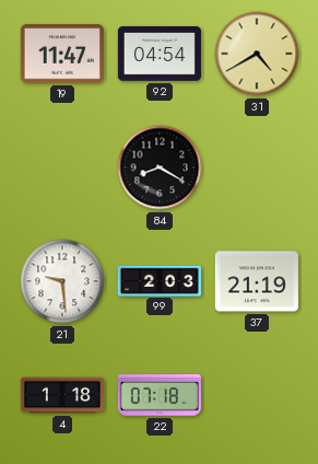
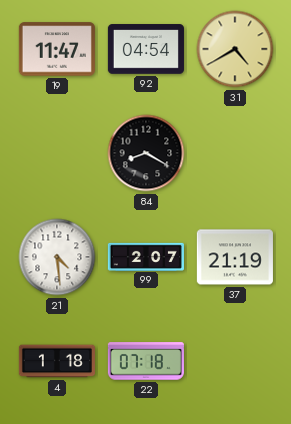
21: 9:29 -> 4:29 (57, 257)
99: 2:03 -> 2:07 (146, 256)
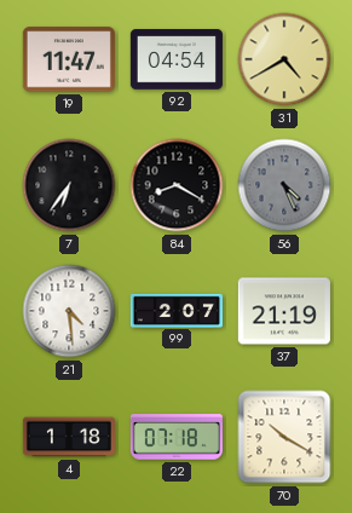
7: none -> 6:36 (69, 185)
56: none -> 4:26 (284, 185)
70: none -> 10:20 (284, 437)
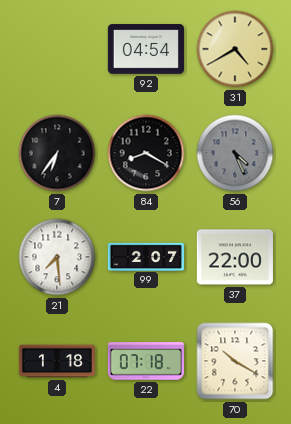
19: 11:47 -> none (69, 59)
21: 4:29 -> 7:29 (57, 257)
37: 21:19 -> 22:00 (235, 257)
